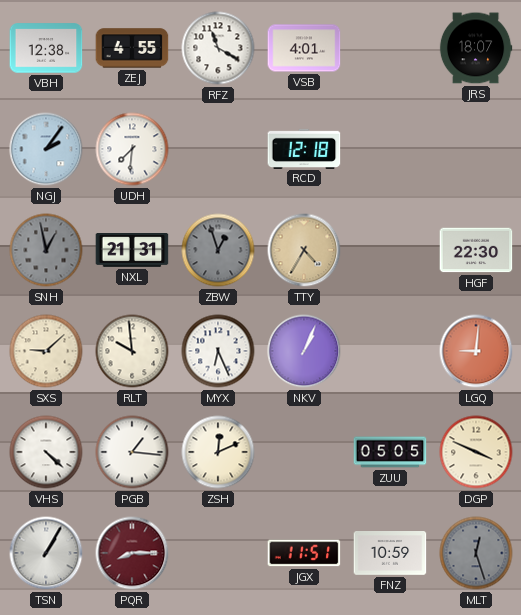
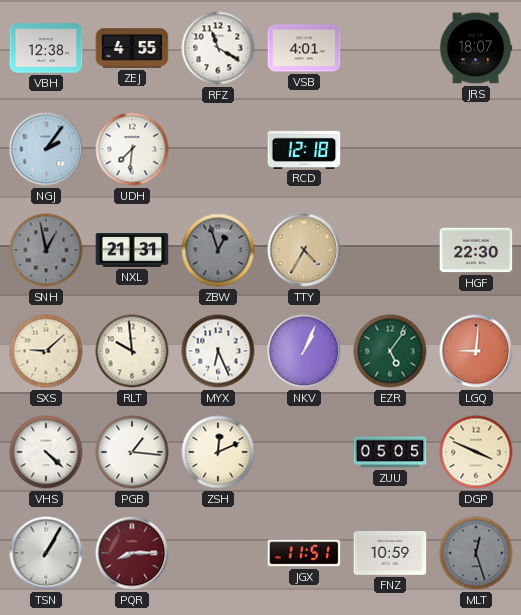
EZR: none -> 5:06 (390, 351)
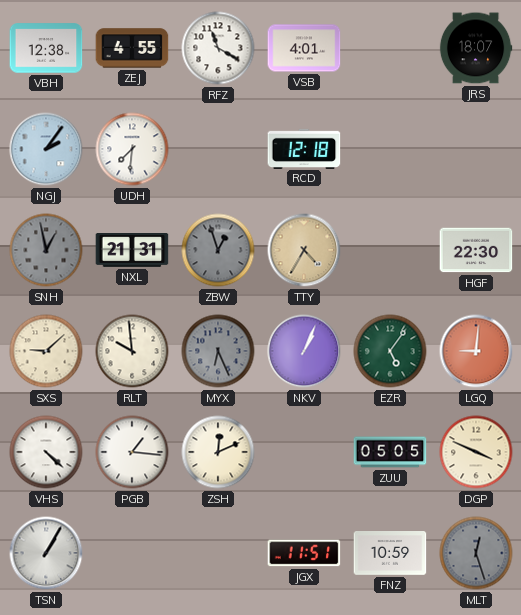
MYX dial: white -> grey (218, 351)
PQR: 8:15 -> none (132, 553)
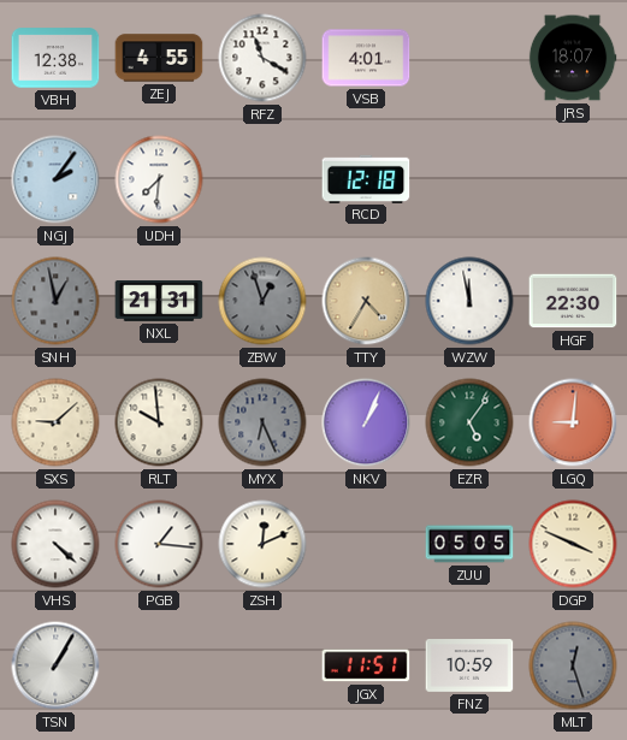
WZW: none -> 11:58 (469, 301)
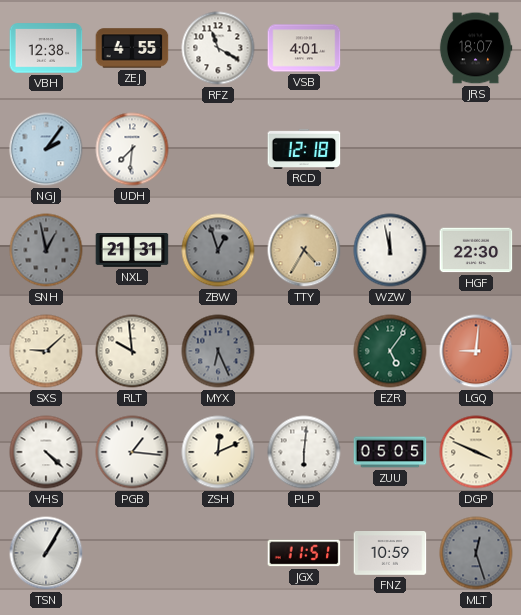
NKV: 1:04 -> none (366, 422)
PLP: none -> 6:01 (304, 452)
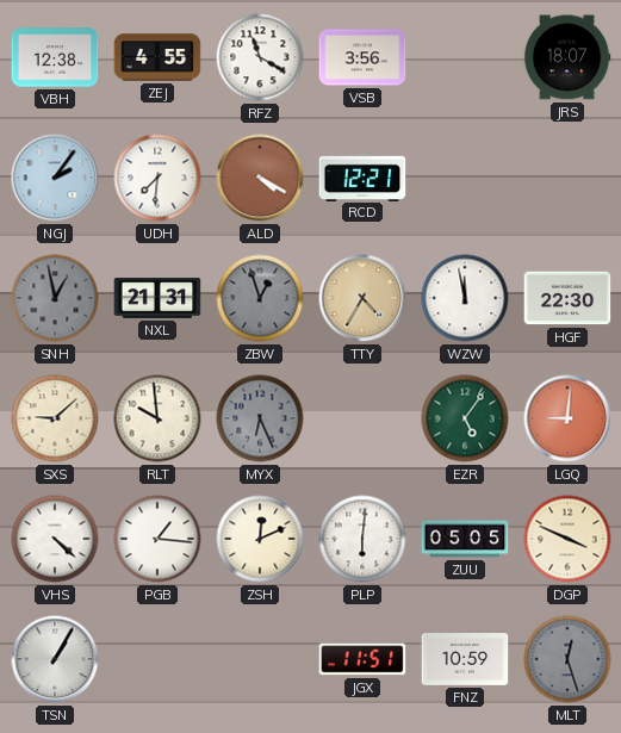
VSB: 4:01 -> 3:56 (362, 57)
ALD: none -> 4:20 (260, 178)
RCD: 12:18 -> 12:21 (362, 176)
